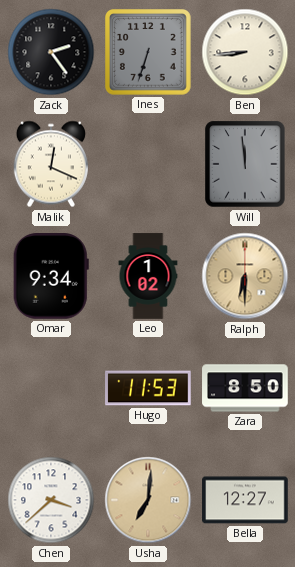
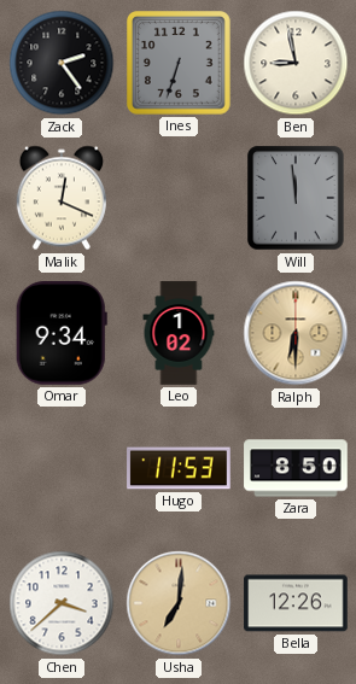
Ben: 8:44 -> 8:58 (296, 63)
Bella: 12:27 -> 12:26 (296, 603)
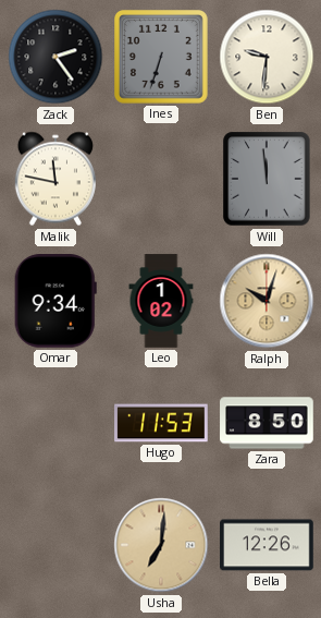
Ben: 8:58 -> 9:31 (267, 57)
Malik: 12:19 -> 11:47 (55, 179)
Ralph: 6:30 -> 10:03 (267, 301)
Chen: 3:38 -> none (62, 603)
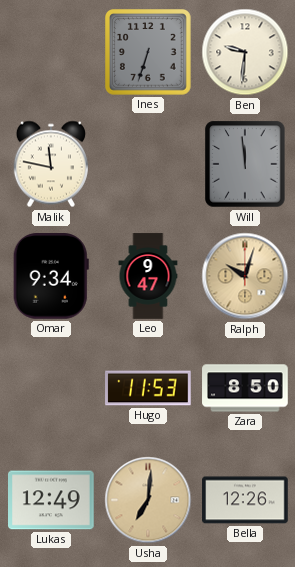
Zack: 2:24 -> none (55, 57)
Leo: 1:02 -> 9:47 (148, 276)
Lukas: none -> 12:49 (51, 500)
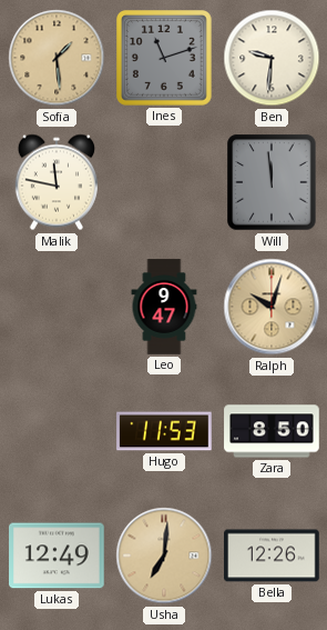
Sofia: none -> 1:29 (57, 58)
Ines: 6:33 -> 11:12 (165, 59)
Omar: 9:34 -> none (51, 277)
